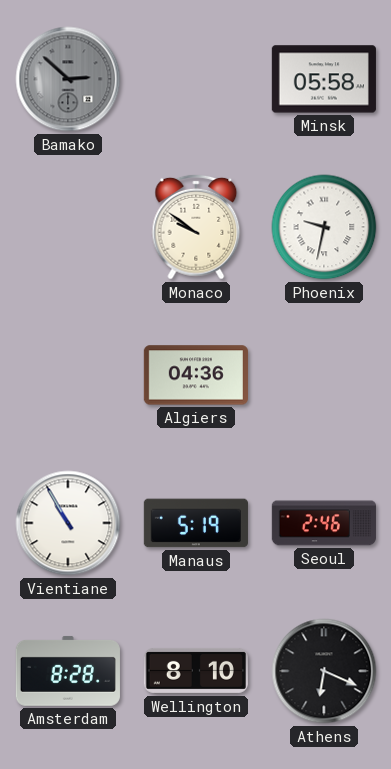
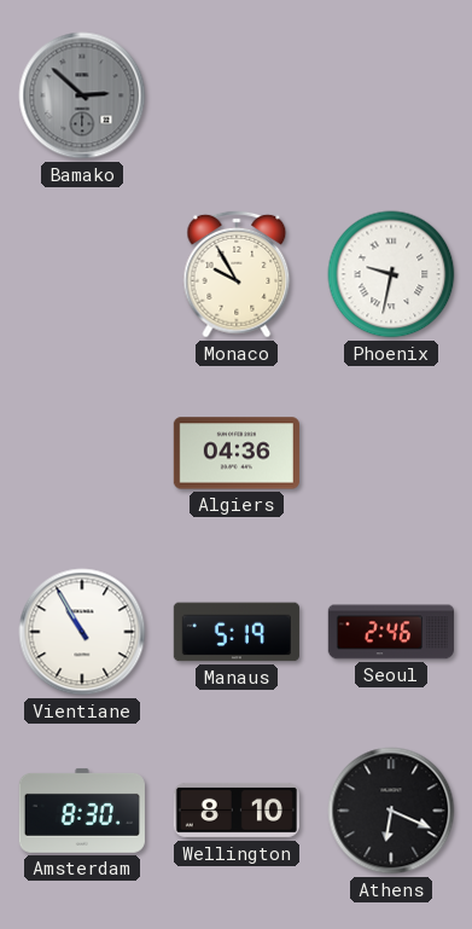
Minsk: 05:58 -> none (324, 79)
Monaco: 9:51 -> 9:55 (237, 274)
Amsterdam: 8:28 -> 8:30 (82, 811)
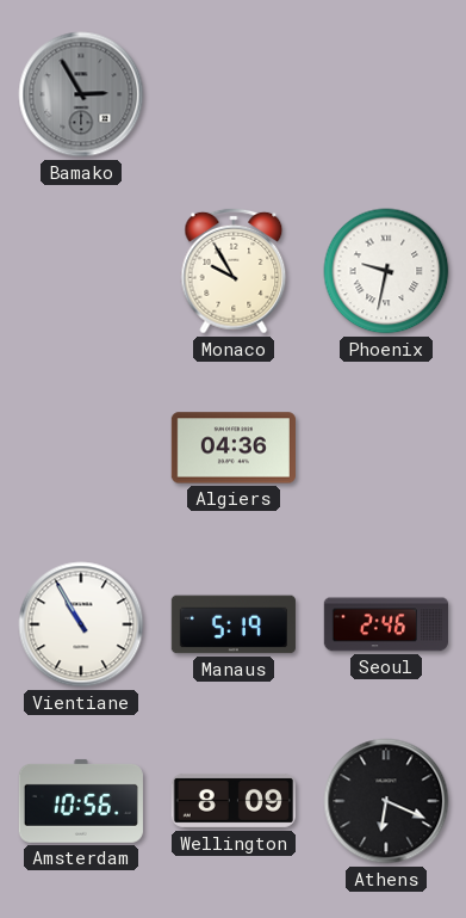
Bamako: 2:52 -> 2:55 (81, 94)
Amsterdam: 8:30 -> 10:56 (81, 801)
Wellington: 8:10 -> 8:09 (234, 801)
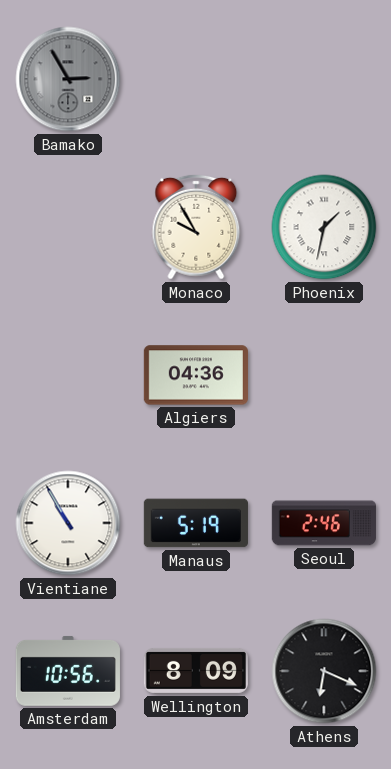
Phoenix: 9:32 -> 1:32 (324, 227)
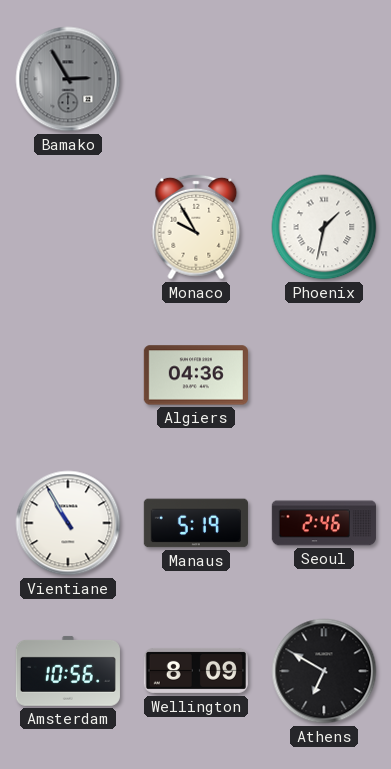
Athens: 6:19 -> 6:50 (324, 671)
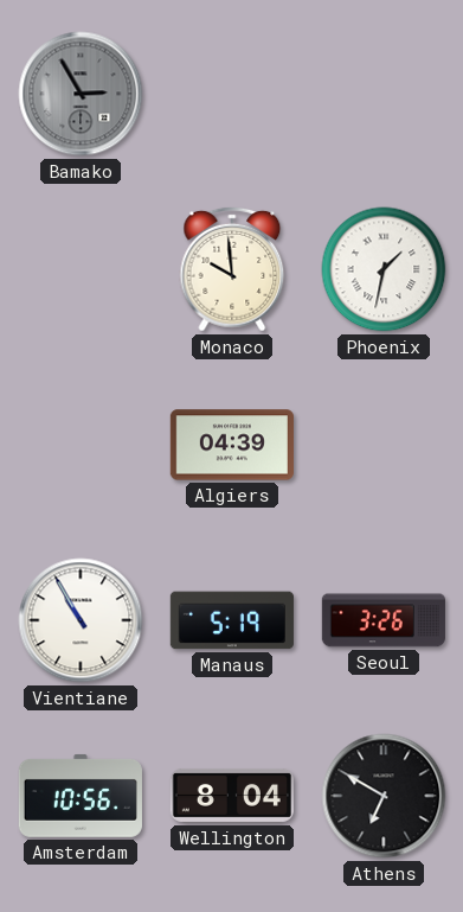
Monaco: 9:55 -> 9:59 (232, 269)
Algiers: 04:36 -> 04:39 (232, 445)
Seoul: 2:46 -> 3:26 (384, 620)
Wellington: 8:09 -> 8:04 (232, 796)
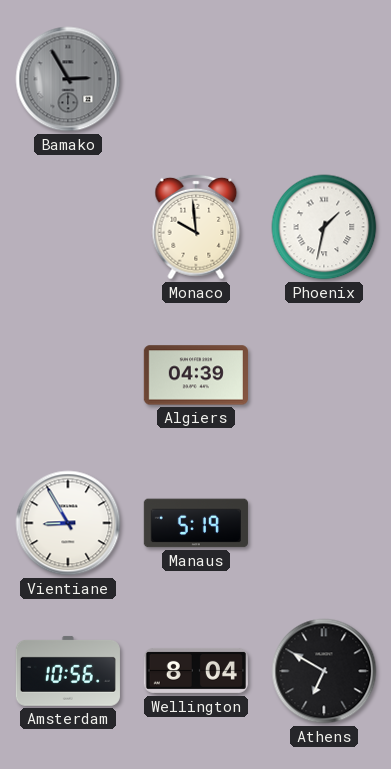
Vientiane: 10:55 -> 8:55 (68, 523)
Seoul: 3:26 -> none (384, 620)
